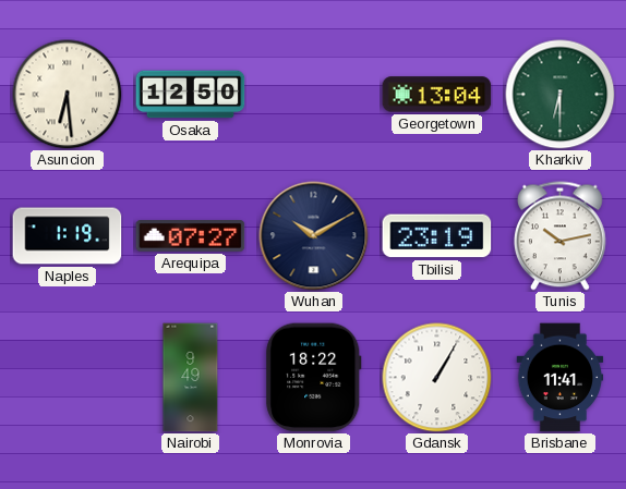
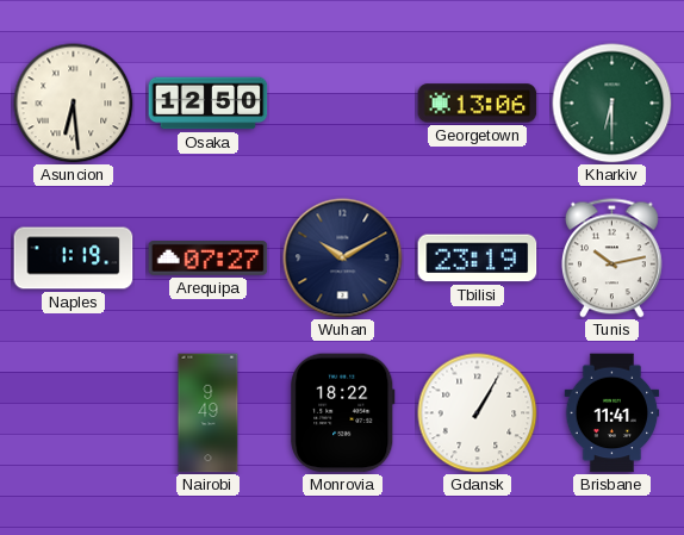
Georgetown: 13:04 -> 13:06 (478, 104)
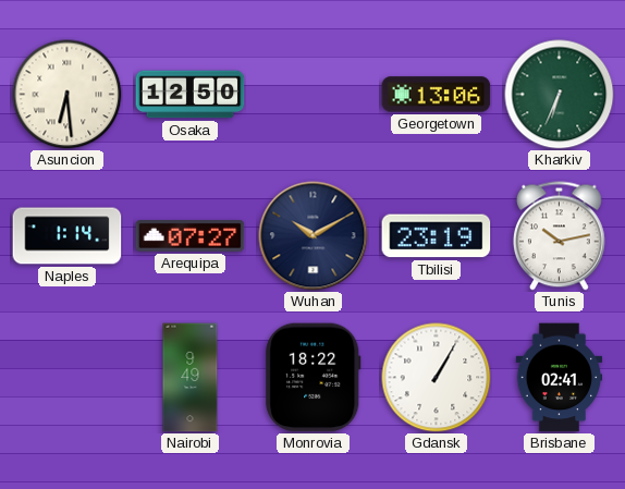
Kharkiv: 6:30 -> 6:34 (560, 95)
Naples: 1:19 -> 1:14 (68, 236)
Brisbane: 11:41 -> 02:41 (560, 378)
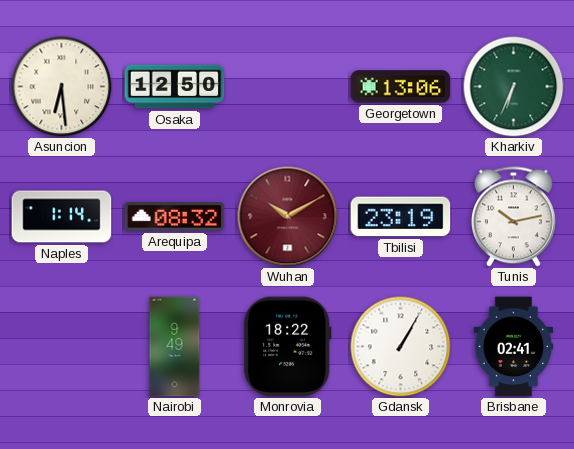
Arequipa: 07:27 -> 08:32 (175, 217)
Wuhan dial: navy -> burgundy (288, 217)
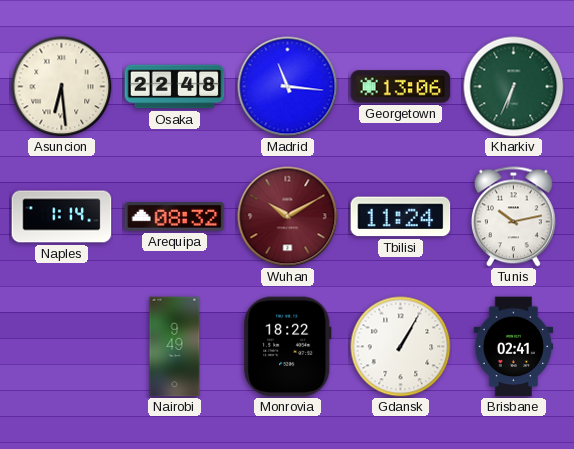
Osaka: 12:50 -> 22:48 (175, 87)
Madrid: none -> 11:16 (288, 87)
Tbilisi: 23:19 -> 11:24 (401, 217)
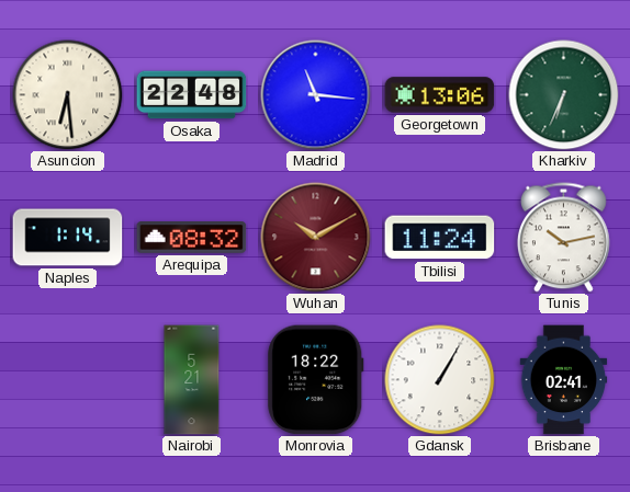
Nairobi: 9:49 -> 5:21 (192, 380)
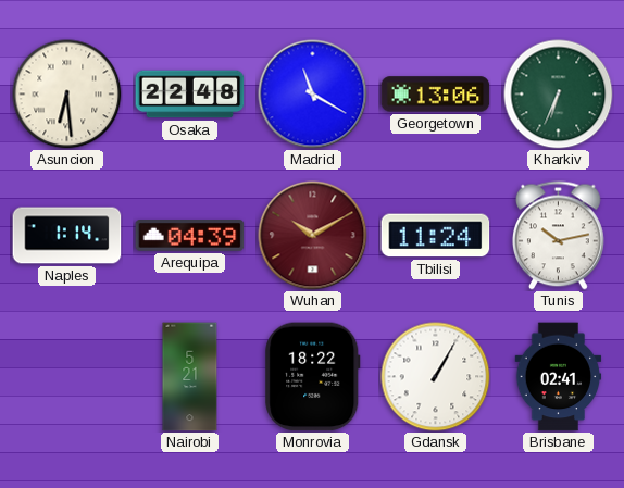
Madrid: 11:16 -> 11:20 (313, 95)
Arequipa: 08:32 -> 04:39 (190, 236)
